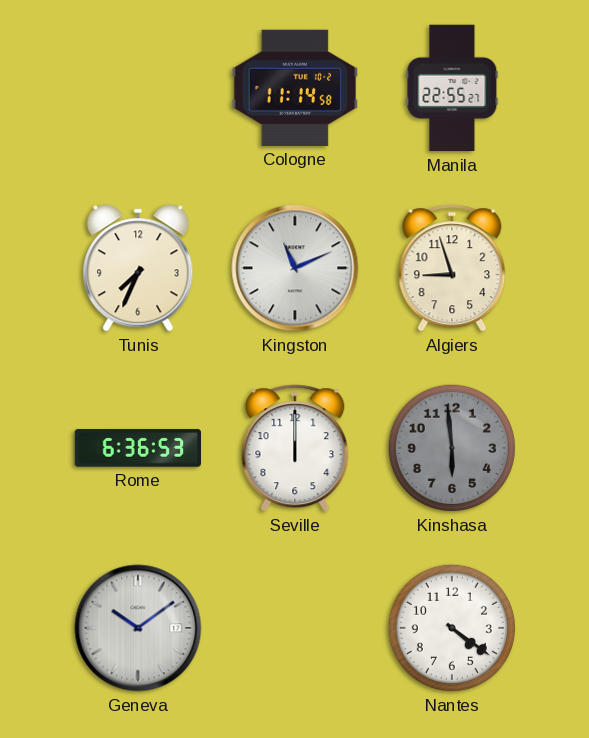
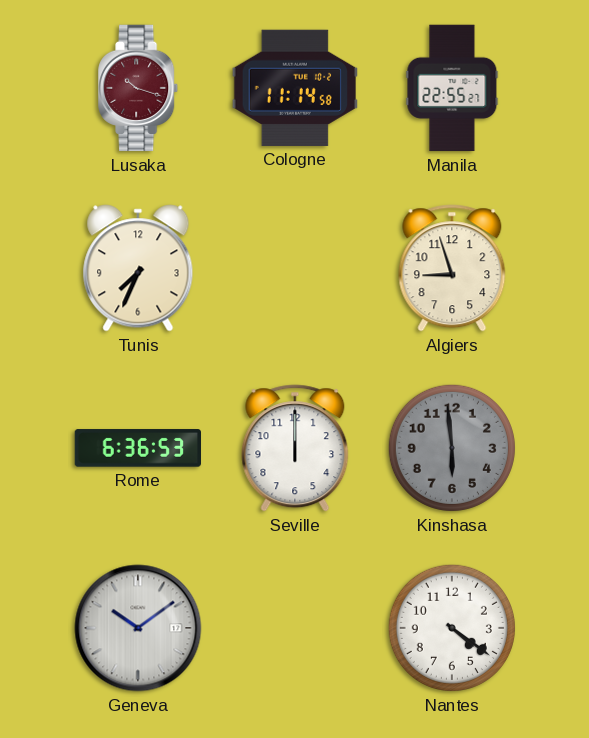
Lusaka: none -> 10:18 (139, 88)
Kingston: 11:11 -> none (295, 268)
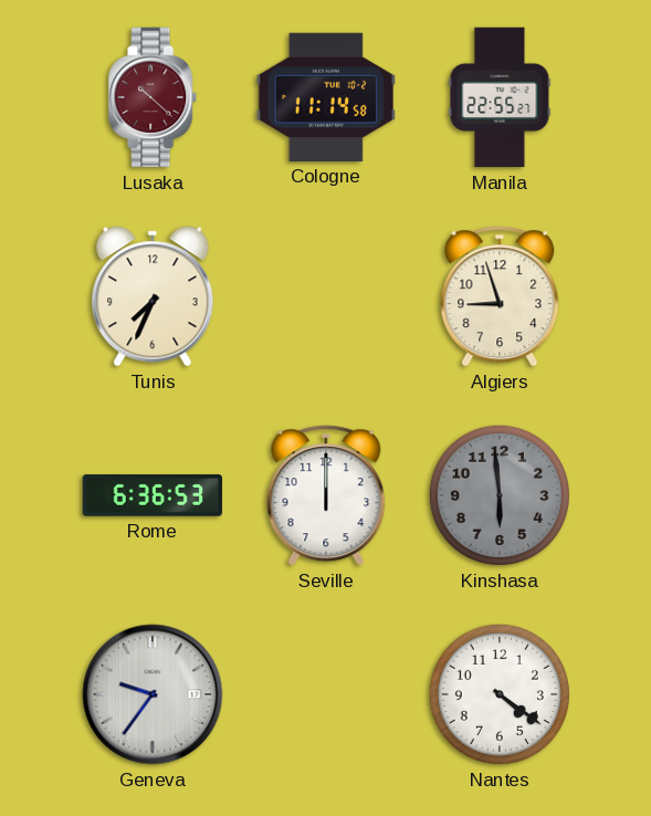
Lusaka: 10:18 -> 10:22 (154, 97)
Geneva: 10:09 -> 9:36 (153, 694)
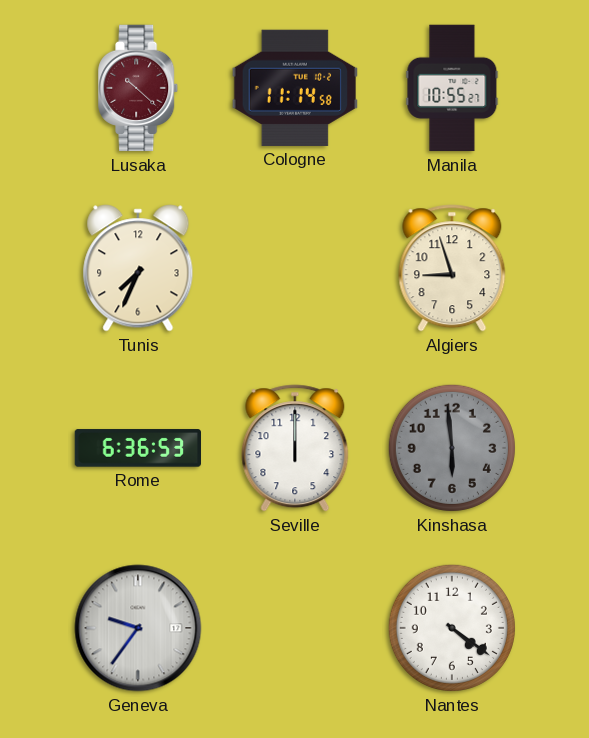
Manila: 22:55 -> 10:55 (452, 88)
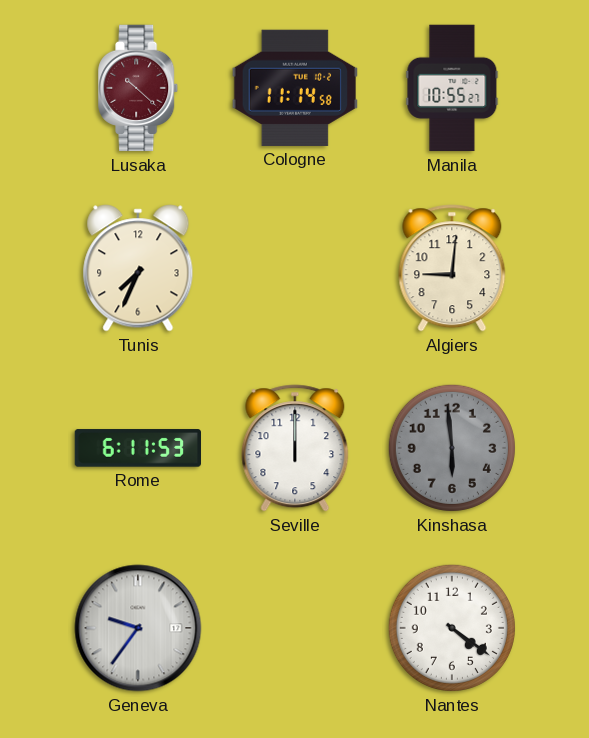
Algiers: 8:57 -> 9:01 (452, 268)
Rome: 6:36 -> 6:11 (138, 448)
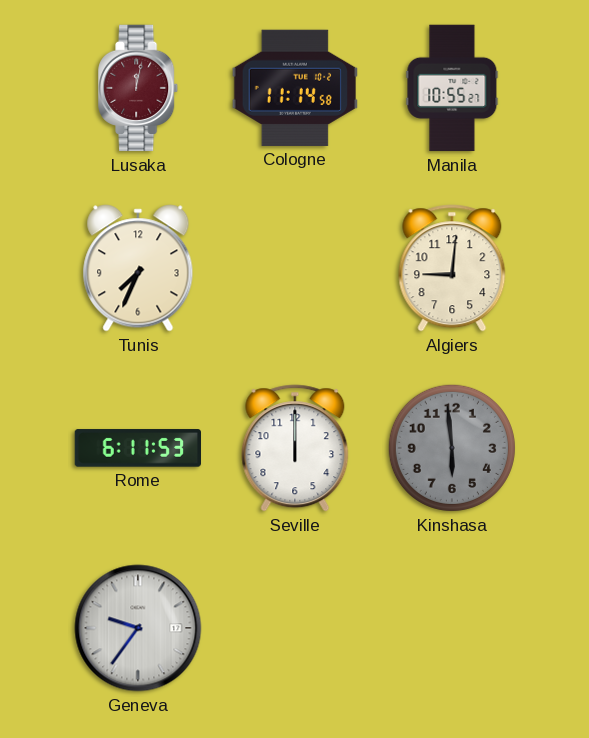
Lusaka: 10:22 -> 12:02 (139, 88)
Nantes: 4:21 -> none (452, 628)
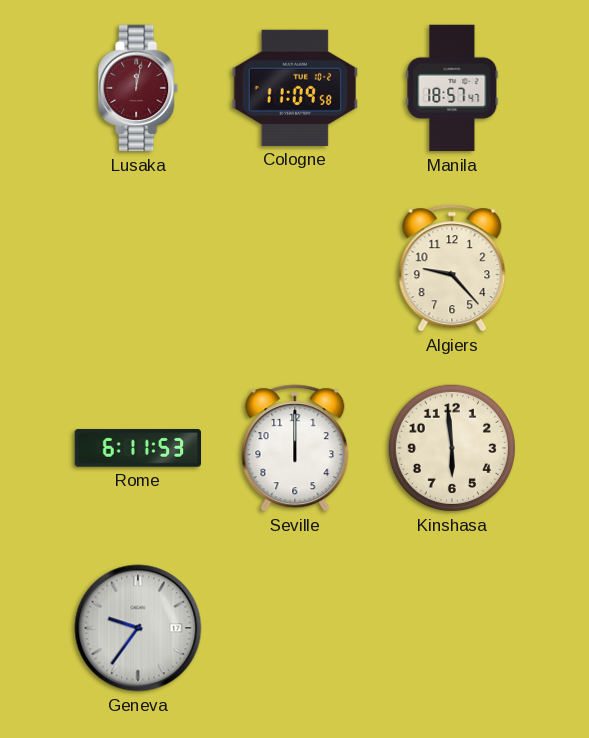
Cologne: 11:14 -> 11:09 (294, 88)
Manila: 10:55 -> 18:57 (452, 88)
Tunis: 7:34 -> none (138, 268)
Algiers: 9:01 -> 9:23 (452, 268)
Kinshasa dial: grey -> cream (452, 448)
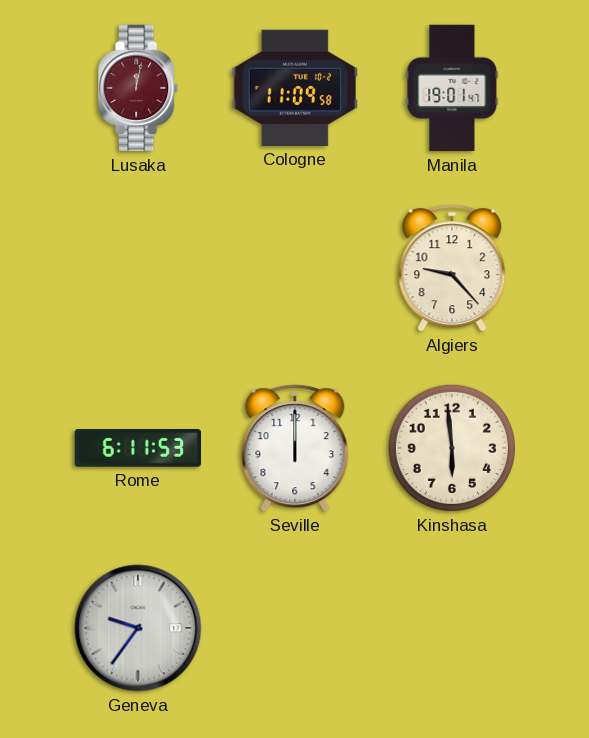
Manila: 18:57 -> 19:01 (452, 88)
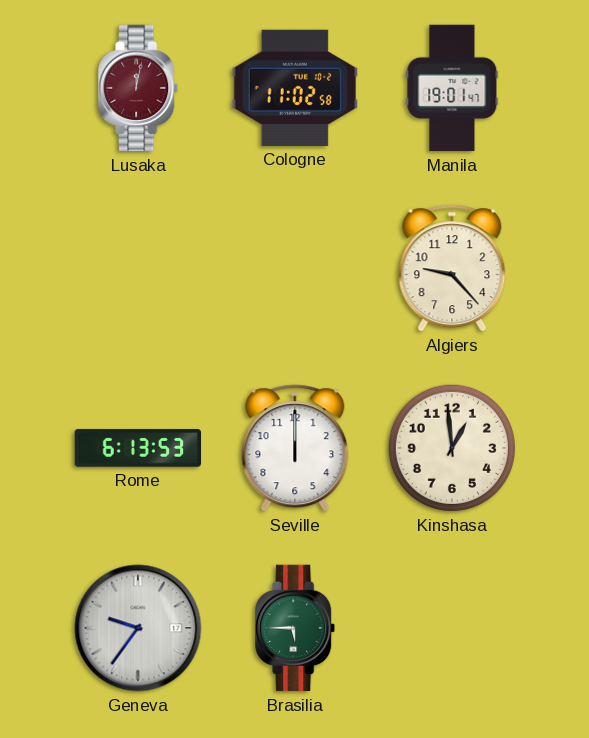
Cologne: 11:09 -> 11:02 (294, 88)
Rome: 6:11 -> 6:13 (138, 448)
Kinshasa: 5:59 -> 12:59 (452, 448)
Brasilia: none -> 5:45 (296, 628)
